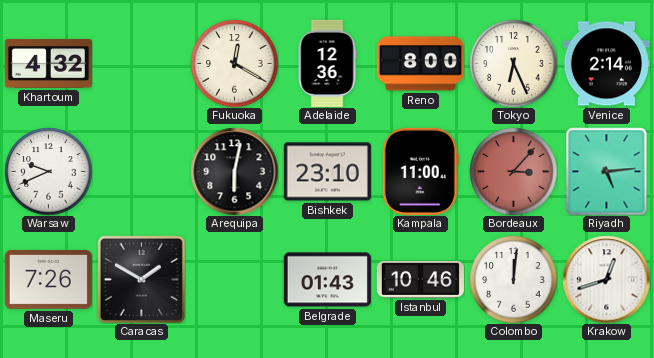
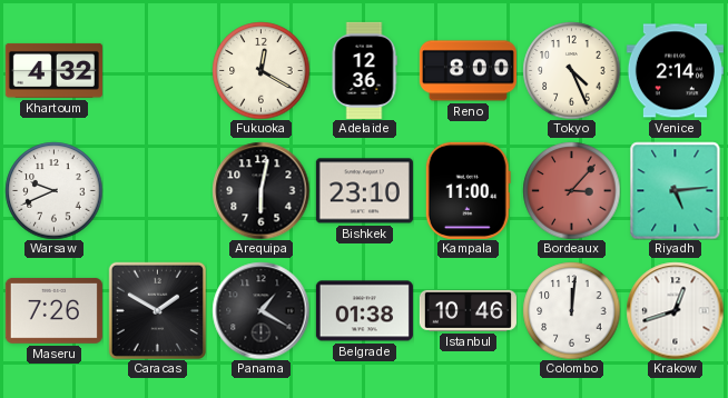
Tokyo: 6:26 -> 4:26 (571, 70)
Panama: none -> 1:20 (260, 310)
Belgrade: 01:43 -> 01:38 (364, 311)
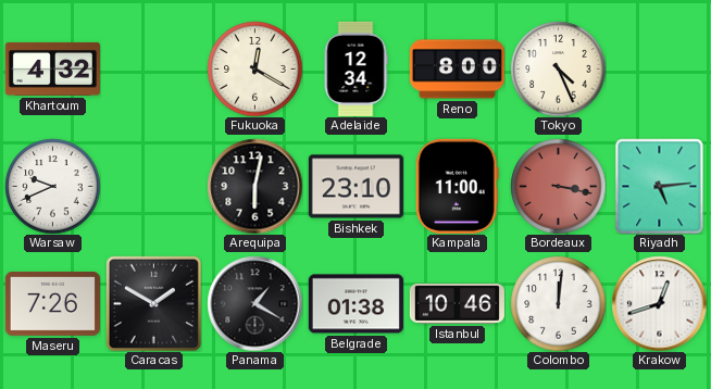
Adelaide: 12:36 -> 12:34 (355, 68)
Venice: 2:14 -> none (675, 71)
Bordeaux: 3:07 -> 3:17 (558, 186)
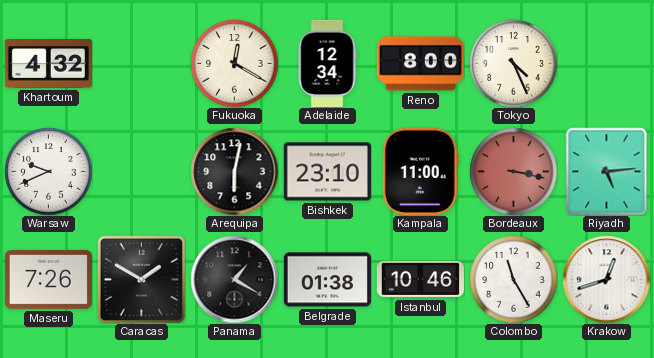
Colombo: 12:01 -> 11:25 (513, 279)
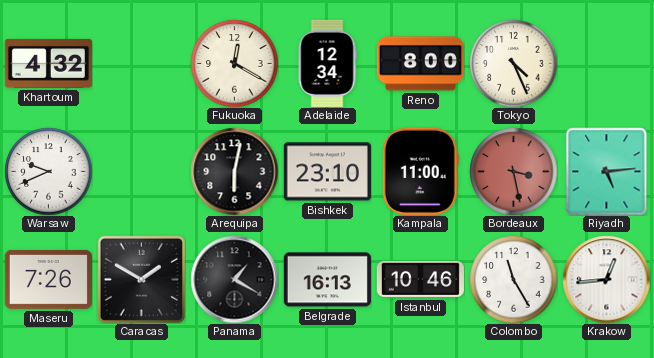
Bordeaux: 3:17 -> 3:28 (513, 171)
Belgrade: 01:38 -> 16:13 (327, 280)
Krakow: 12:42 -> 12:44 (606, 279)
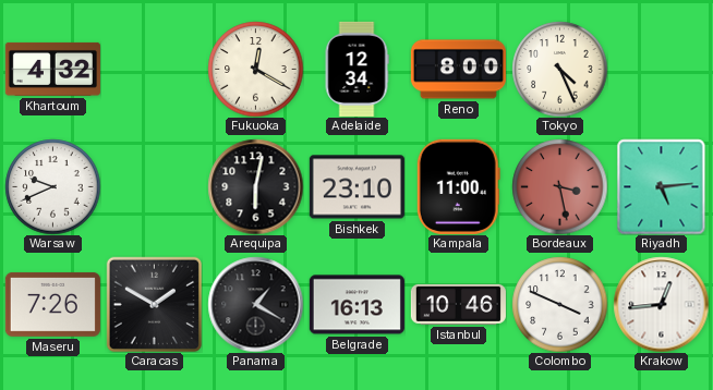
Colombo: 11:25 -> 3:49 (559, 304)
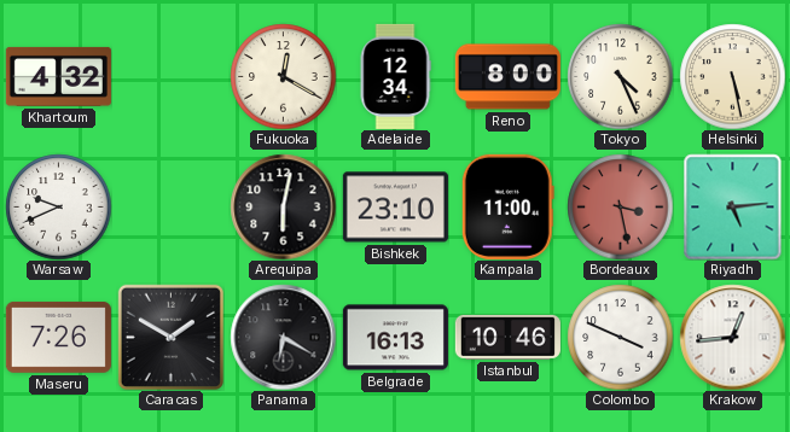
Helsinki: none -> 5:28 (732, 76)
Panama: 1:20 -> 6:20 (283, 337)
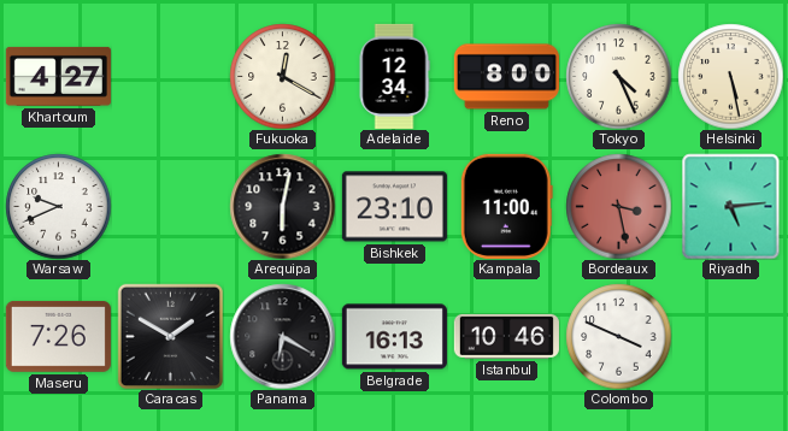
Khartoum: 4:32 -> 4:27 (58, 76)
Krakow: 12:44 -> none (732, 337)
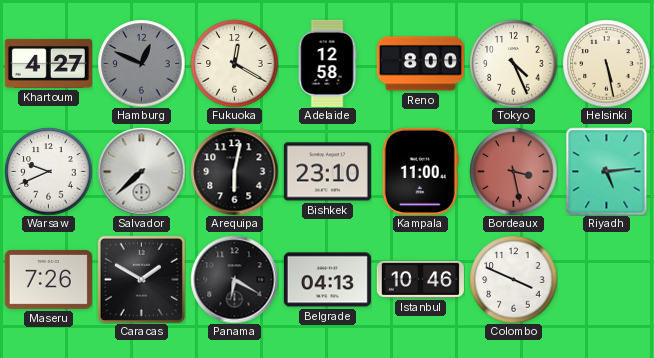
Hamburg: none -> 12:49 (141, 63)
Adelaide: 12:34 -> 12:58 (327, 63)
Salvador: none -> 7:38 (141, 171)
Belgrade: 16:13 -> 04:13 (327, 280)
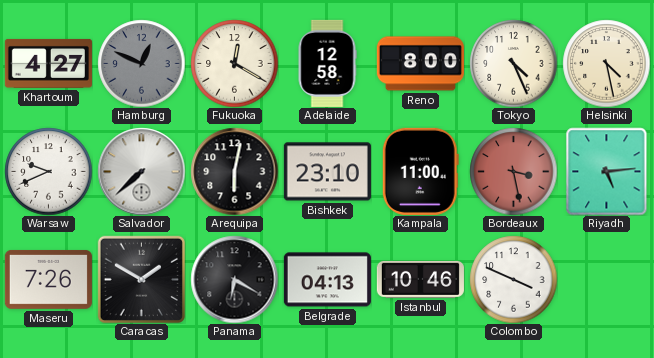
Helsinki: 5:28 -> 4:28 (606, 63)
